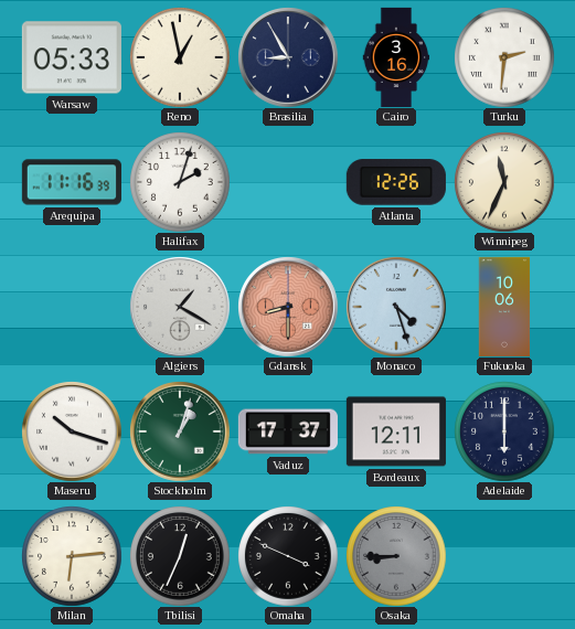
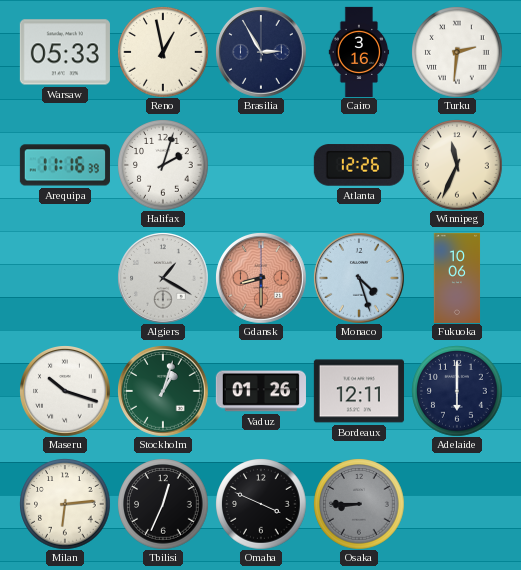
Brasilia: 8:55 -> 2:55 (261, 52)
Vaduz: 17:37 -> 01:26 (261, 391)
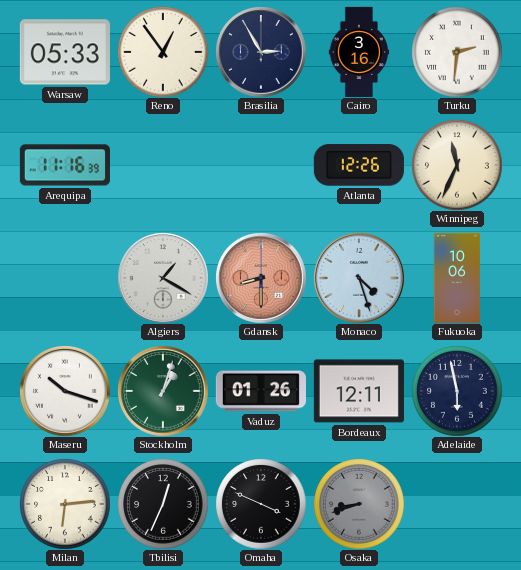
Reno: 12:58 -> 12:54 (163, 52)
Halifax: 2:03 -> none (163, 165)
Adelaide: 6:00 -> 5:58 (457, 391)
Osaka: 8:45 -> 8:42 (359, 504)
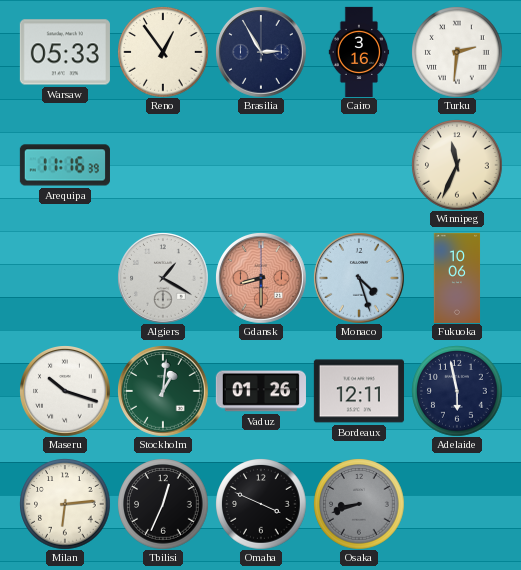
Atlanta: 12:26 -> none (359, 165)
Stockholm: 1:03 -> 1:01 (163, 391)
